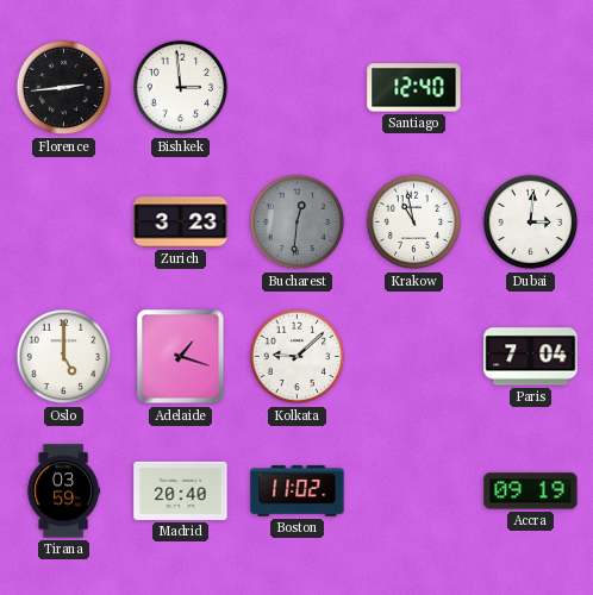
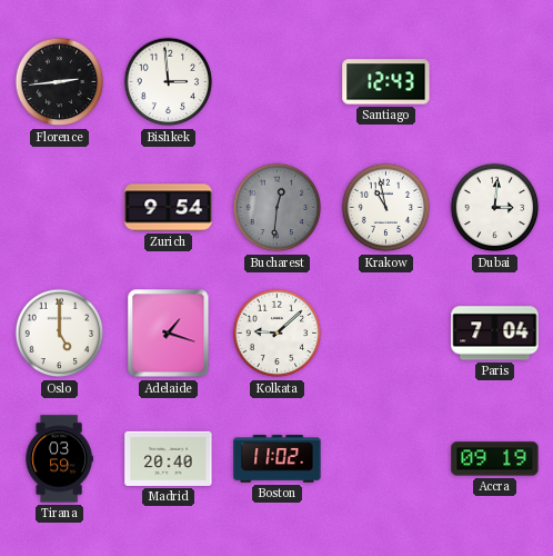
Santiago: 12:40 -> 12:43 (386, 82)
Zurich: 3:23 -> 9:54 (169, 208)
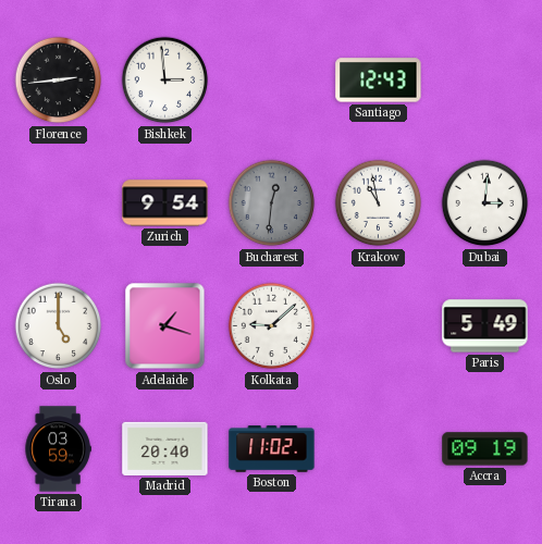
Paris: 7:04 -> 5:49 (485, 326)
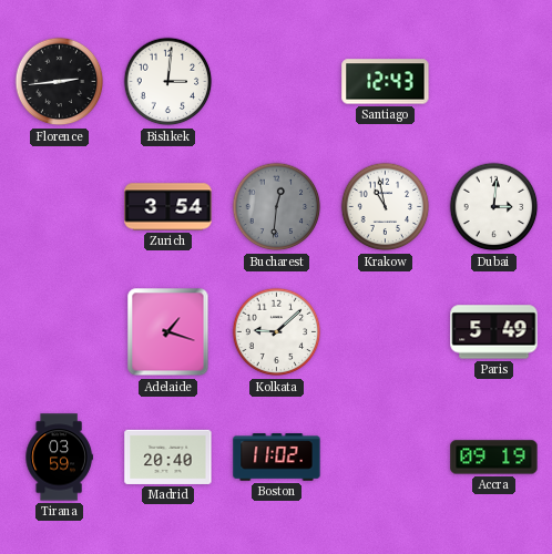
Bishkek: 2:59 -> 3:01 (168, 82)
Zurich: 9:54 -> 3:54 (168, 207)
Oslo: 5:00 -> none (59, 326)
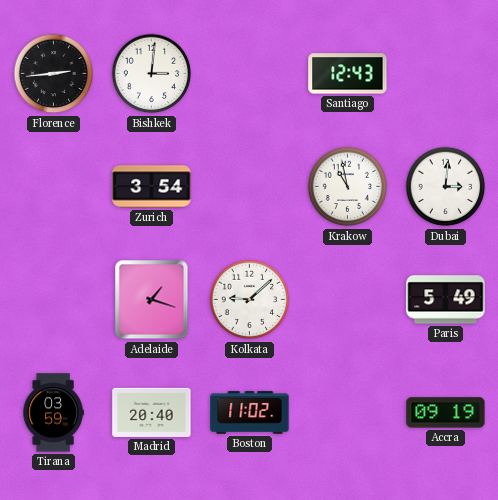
Bucharest: 12:31 -> none (277, 207)
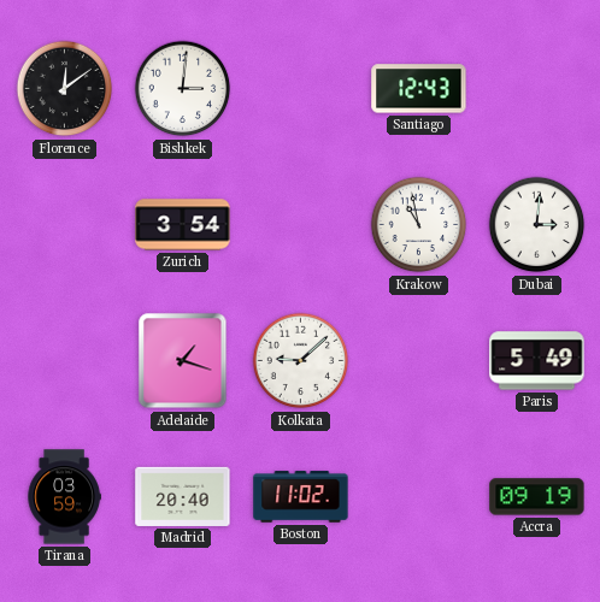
Florence: 2:44 -> 12:09 (65, 89)
